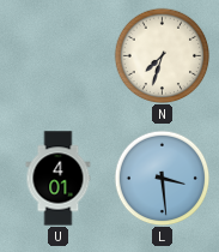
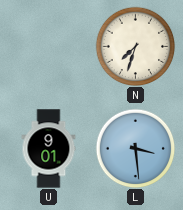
U: 4:01 -> 9:01 (49, 149)
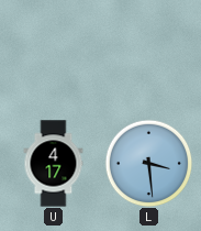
N: 7:33 -> none (135, 46)
U: 9:01 -> 4:17 (54, 164)
